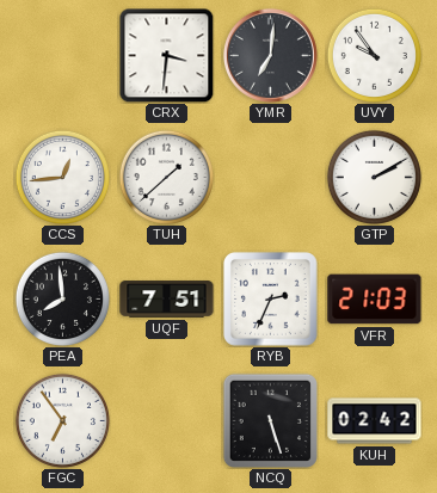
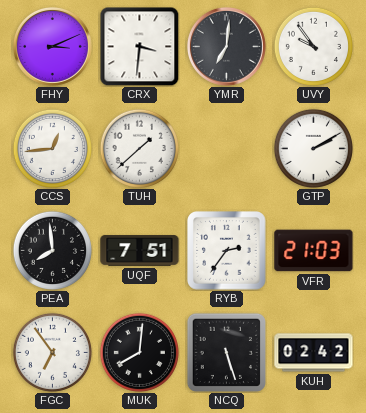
FHY: none -> 3:11 (52, 46)
RYB: 2:34 -> 2:36 (227, 251)
MUK: none -> 8:01 (139, 352)
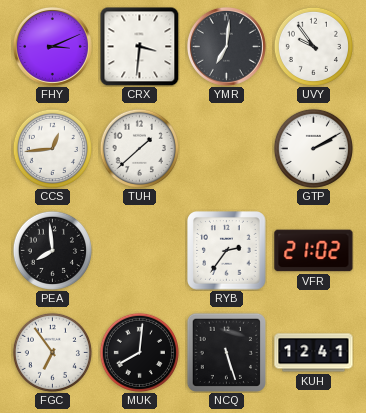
UQF: 7:51 -> none (140, 251)
VFR: 21:03 -> 21:02 (314, 251)
KUH: 02:42 -> 12:41 (314, 353)
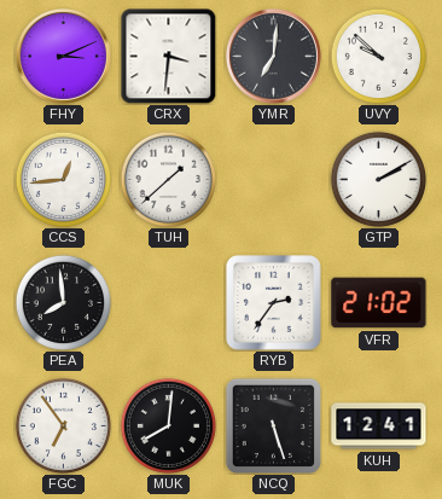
UVY: 9:54 -> 9:52 (378, 56)
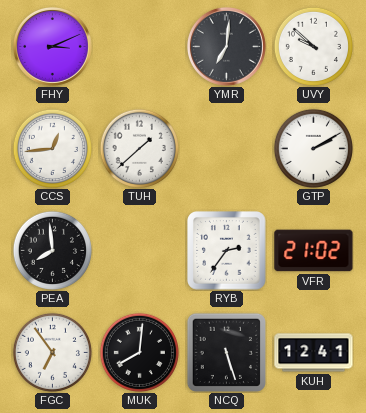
CRX: 3:31 -> none (168, 56)
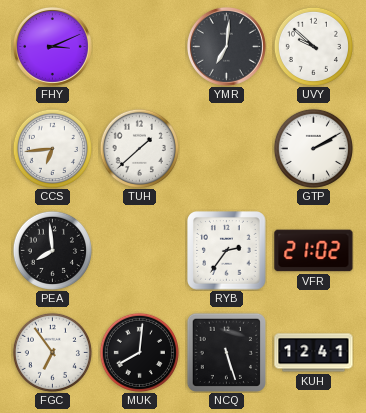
CCS: 12:44 -> 6:44 (52, 148)
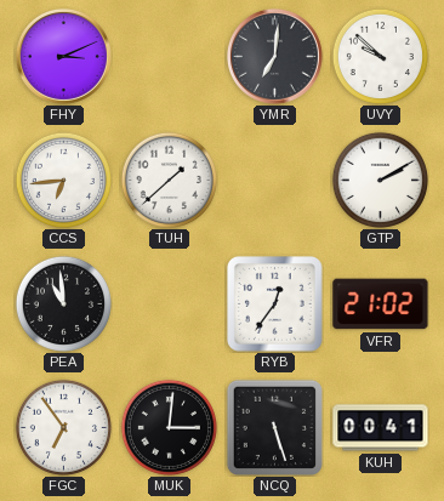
PEA: 7:59 -> 10:59 (63, 303)
RYB: 2:36 -> 12:36 (275, 304)
MUK: 8:01 -> 3:01 (169, 427)
KUH: 12:41 -> 00:41 (381, 428)
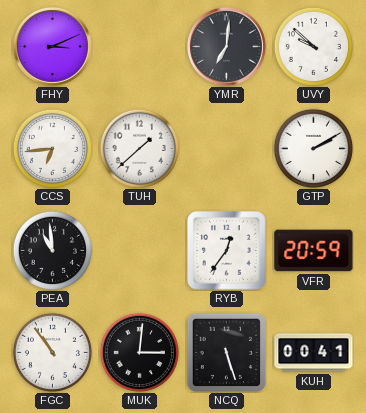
VFR: 21:02 -> 20:59 (314, 251)
FGC: 6:54 -> 10:54 (52, 352)
